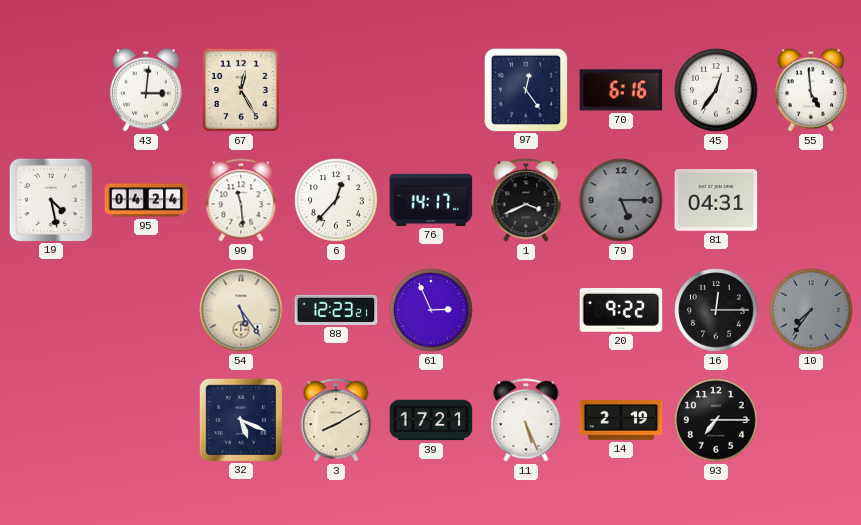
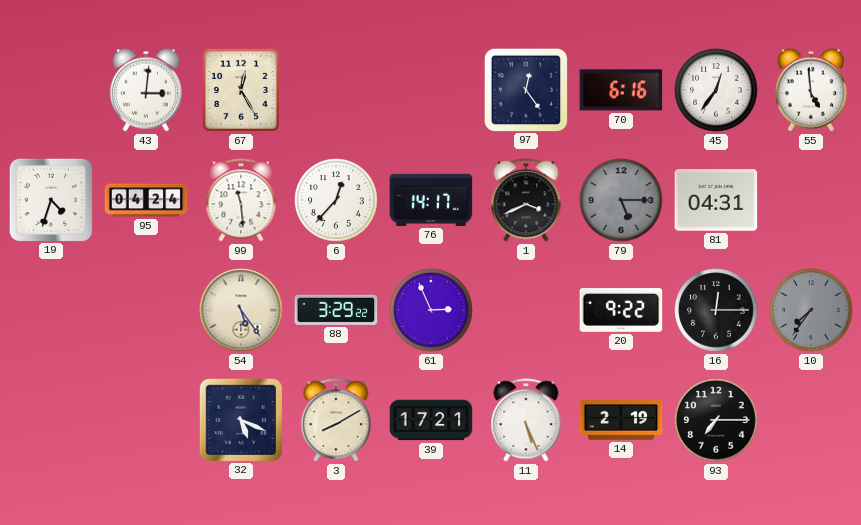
19: 4:28 -> 4:33 (51, 199)
88: 12:23 -> 3:29 (336, 310)
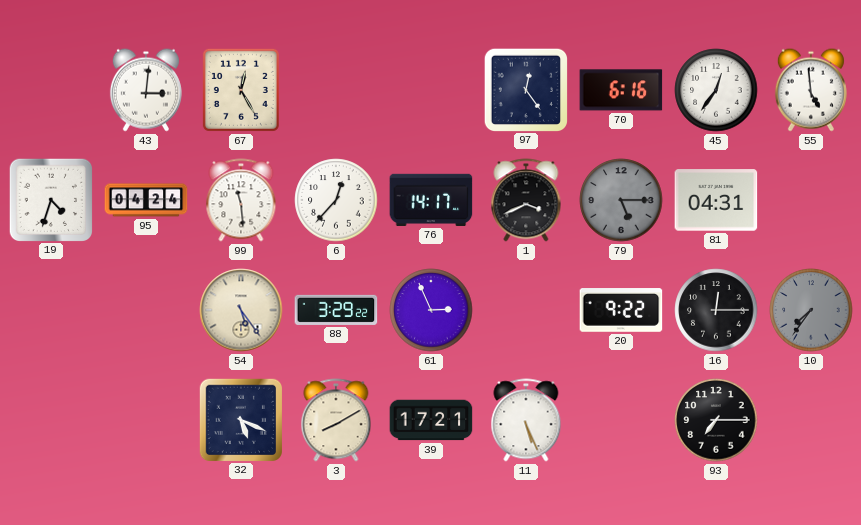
14: 2:19 -> none (621, 421)
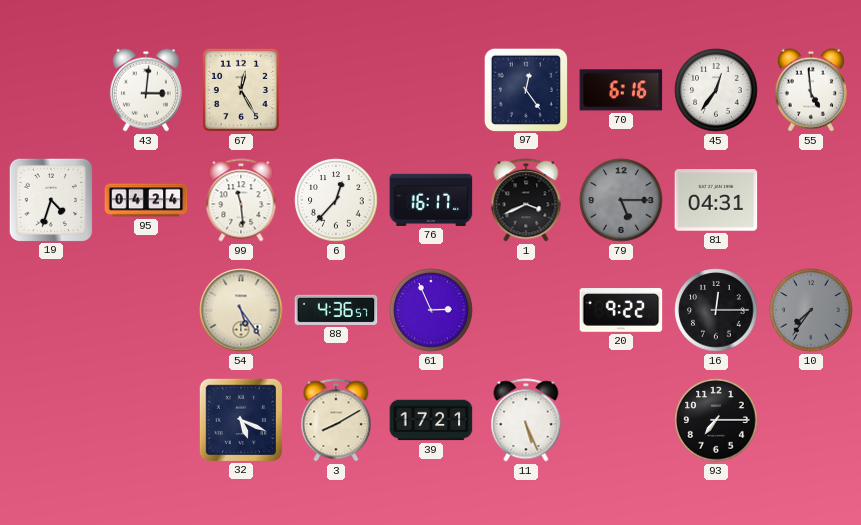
76: 14:17 -> 16:17 (431, 200)
88: 3:29 -> 4:36 (336, 310)
